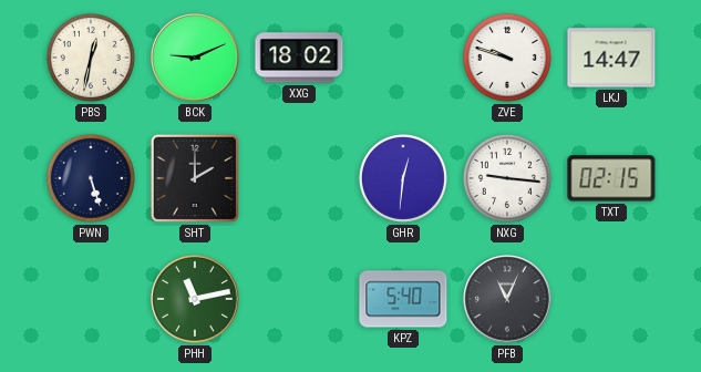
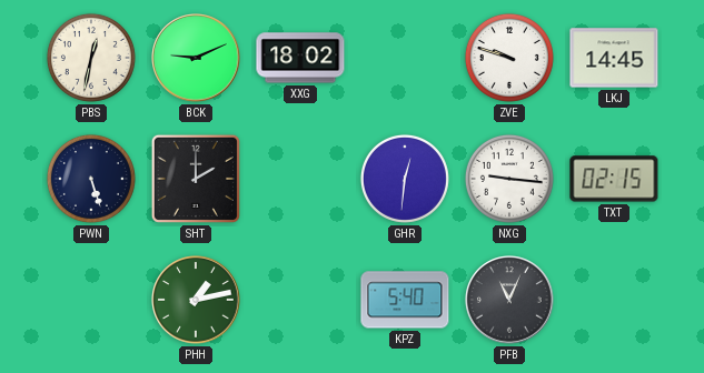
LKJ: 14:47 -> 14:45 (614, 58)
PHH: 11:13 -> 1:13 (196, 300)
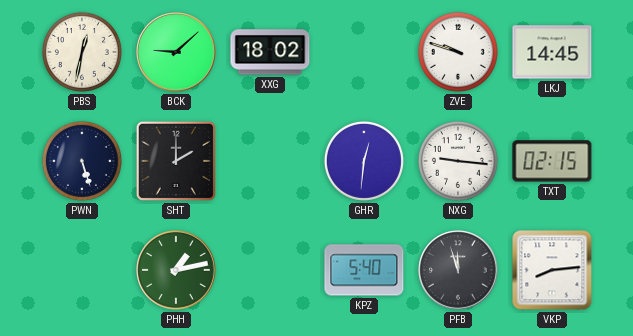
BCK: 9:11 -> 9:08 (176, 52)
PFB: 11:04 -> 11:57 (458, 270)
VKP: none -> 8:14 (552, 270)
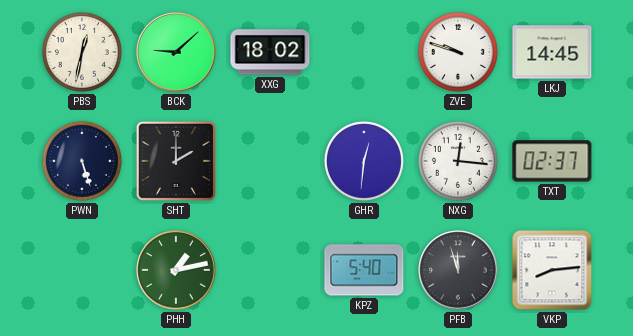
NXG: 9:16 -> 12:16 (458, 161)
TXT: 02:15 -> 02:37 (552, 161)
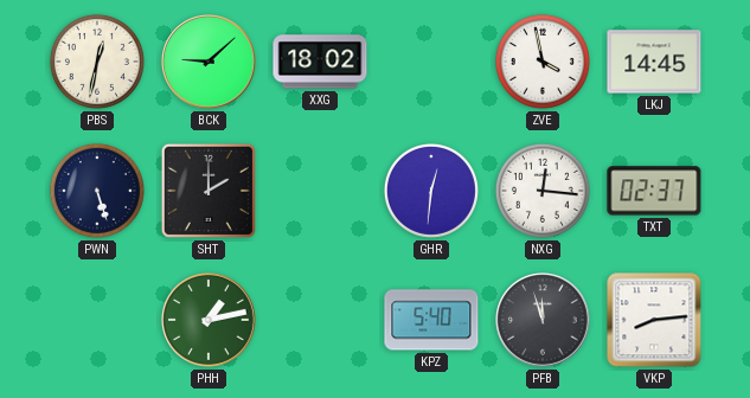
ZVE: 9:48 -> 3:58 (543, 62)
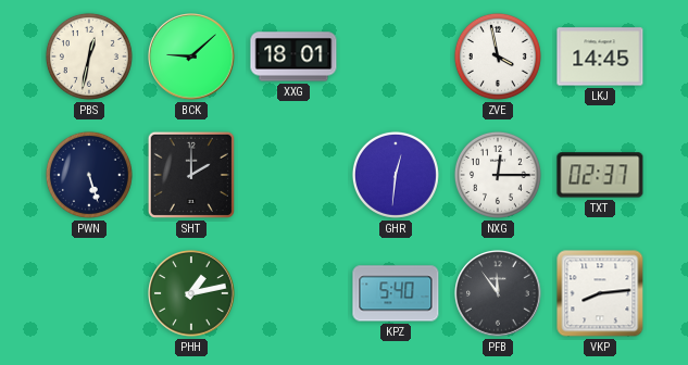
XXG: 18:02 -> 18:01 (293, 56)
NXG: 12:16 -> 12:15 (498, 175)
PFB: 11:57 -> 11:54 (498, 293)
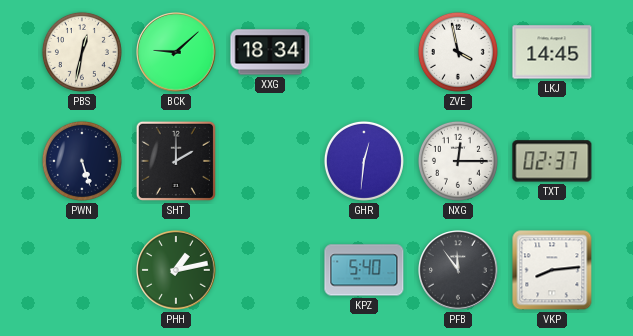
XXG: 18:01 -> 18:34 (270, 52)
